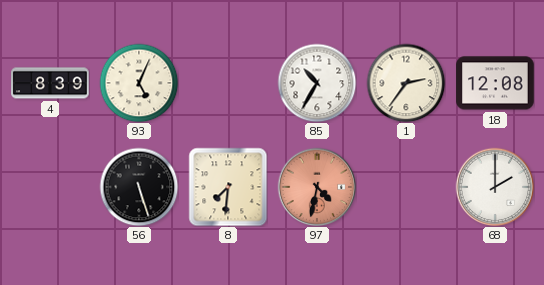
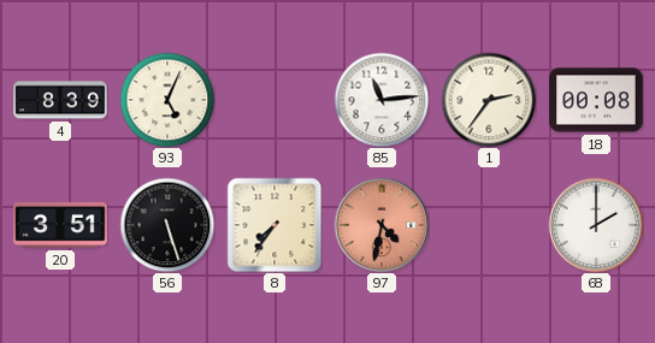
85: 10:35 -> 11:14 (382, 100)
18: 12:08 -> 00:08 (596, 100)
20: none -> 3:51 (60, 226)
8: 7:31 -> 7:36 (275, 225)
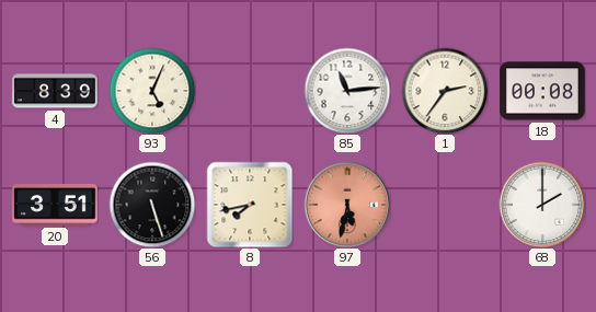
8: 7:36 -> 7:43 (250, 205)
97: 4:32 -> 5:32 (347, 205)
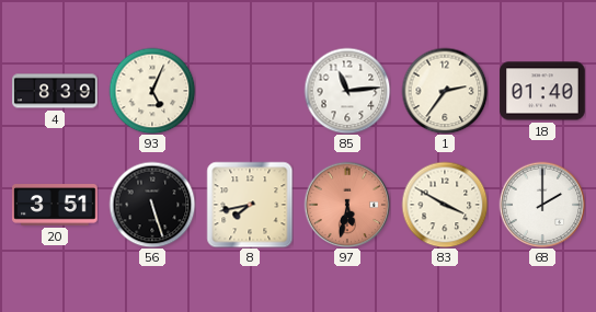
18: 00:08 -> 01:40 (542, 91)
83: none -> 3:50 (445, 205)
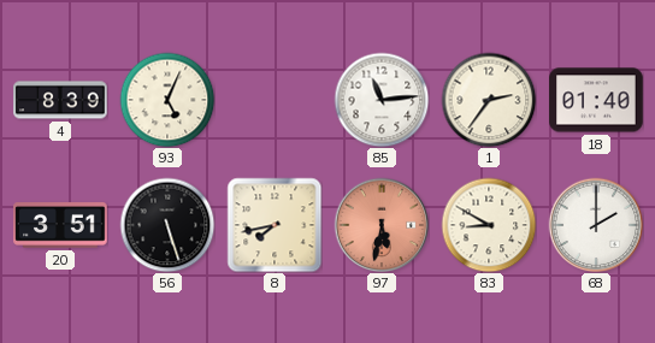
83: 3:50 -> 8:50 (489, 225)
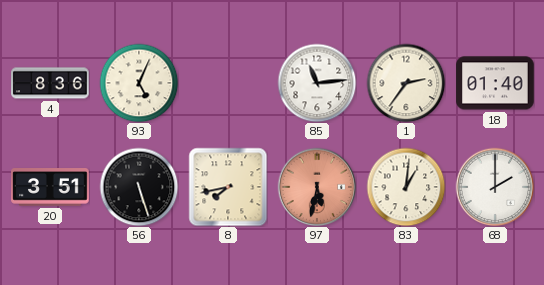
4: 8:39 -> 8:36 (50, 83)
83: 8:50 -> 1:01 (406, 187)
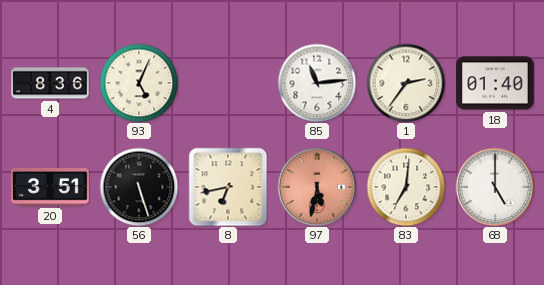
8: 7:43 -> 6:43 (228, 187)
83: 1:01 -> 7:01 (406, 187)
68: 2:00 -> 5:00 (495, 187)
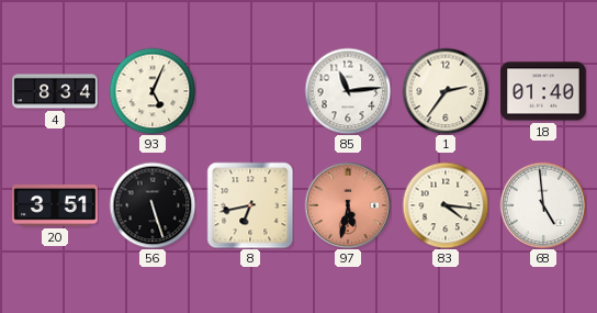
4: 8:36 -> 8:34 (55, 91)
83: 7:01 -> 4:16 (446, 205)
68: 5:00 -> 4:59 (543, 205)
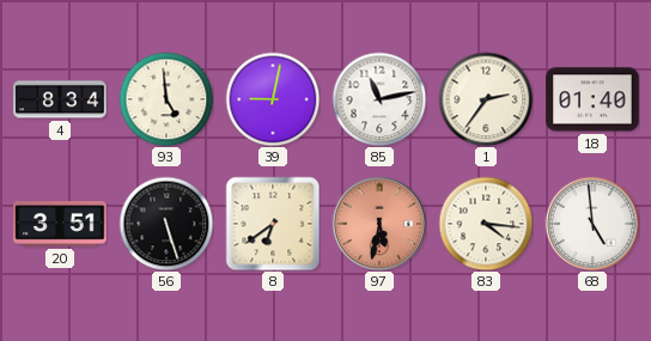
93: 5:04 -> 4:59 (166, 99)
39: none -> 9:02 (273, 99)
85: 11:14 -> 11:13 (379, 99)
8: 6:43 -> 6:39 (273, 224)
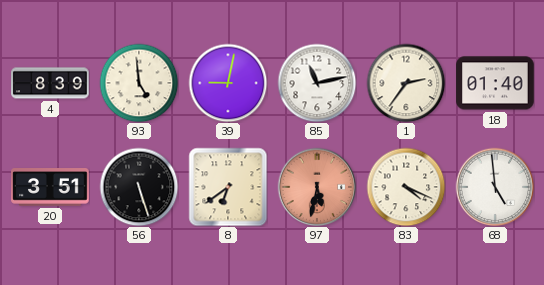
4: 8:34 -> 8:39 (50, 83)
83: 4:16 -> 4:19 (406, 187)
